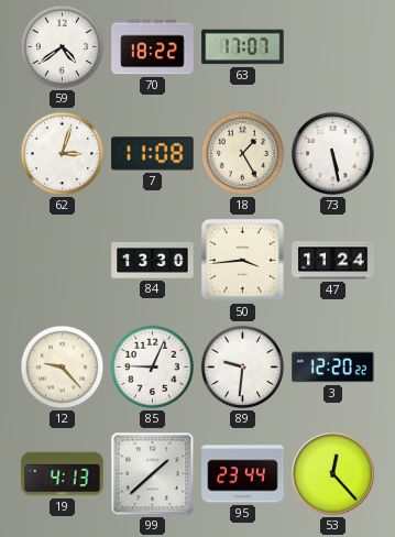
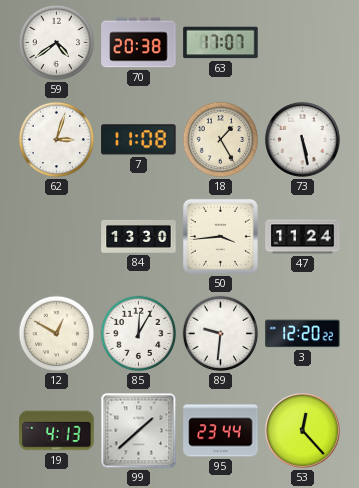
70: 18:22 -> 20:38 (139, 43)
12: 9:23 -> 12:50 (57, 334)
85: 9:04 -> 12:05 (139, 334)
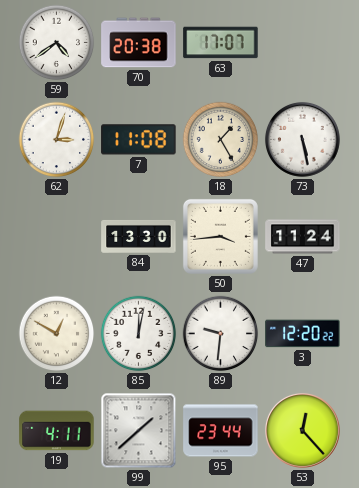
85: 12:05 -> 12:02 (139, 334)
19: 4:13 -> 4:11 (57, 431)
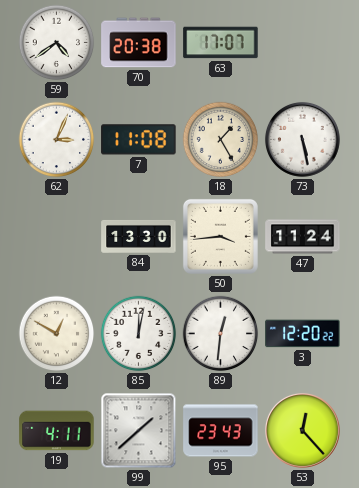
62: 3:03 -> 3:04 (57, 140)
89: 9:31 -> 12:31 (221, 334)
95: 23:44 -> 23:43 (221, 431)
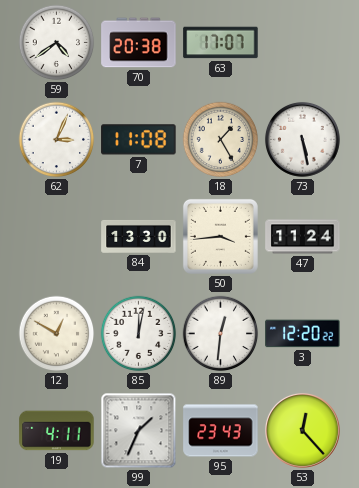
99: 1:38 -> 1:34 (139, 431)
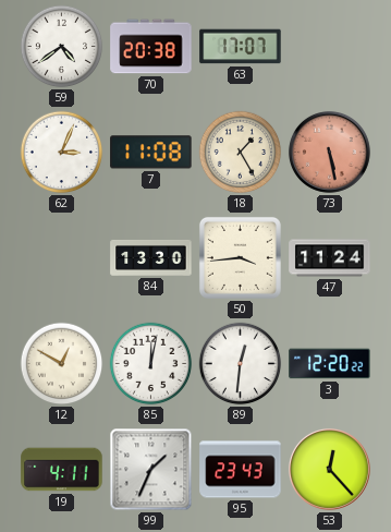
73 dial: white -> salmon (329, 152)
